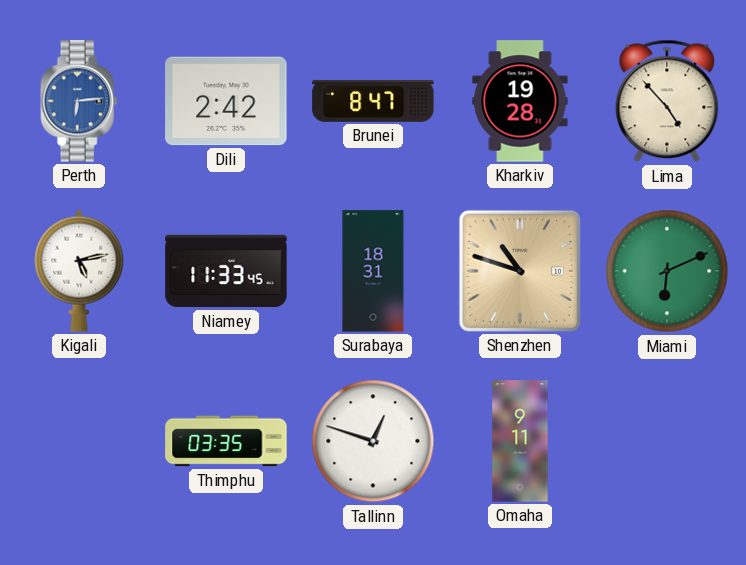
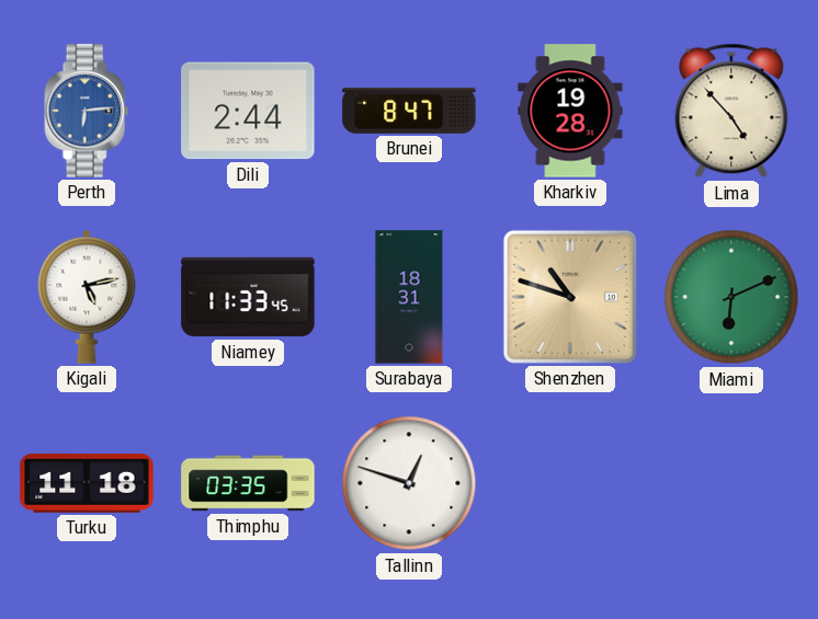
Dili: 2:42 -> 2:44 (248, 111)
Turku: none -> 11:18 (87, 484)
Omaha: 9:11 -> none (520, 441)
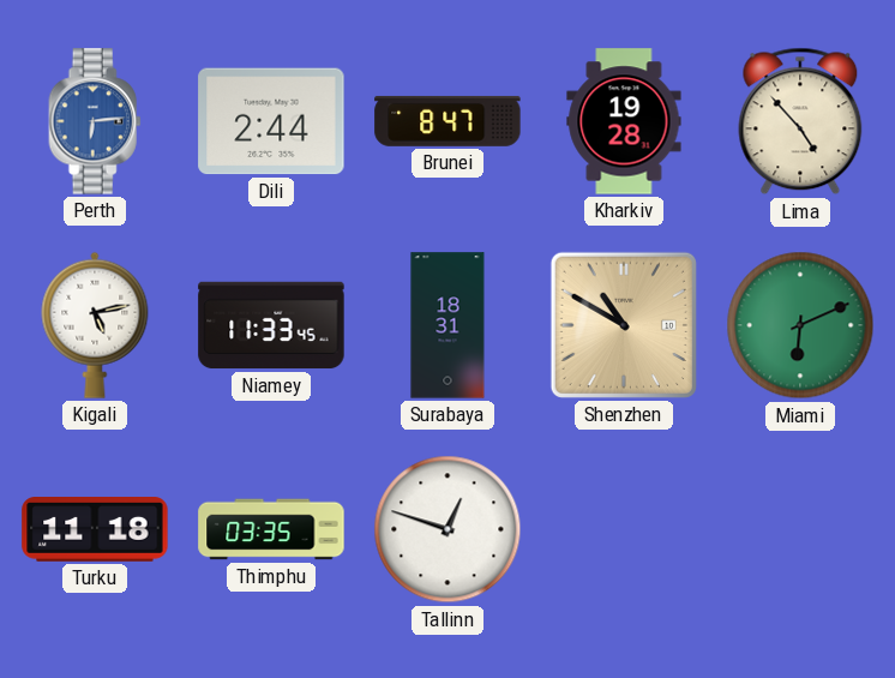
Shenzhen: 10:48 -> 10:50 (624, 325)
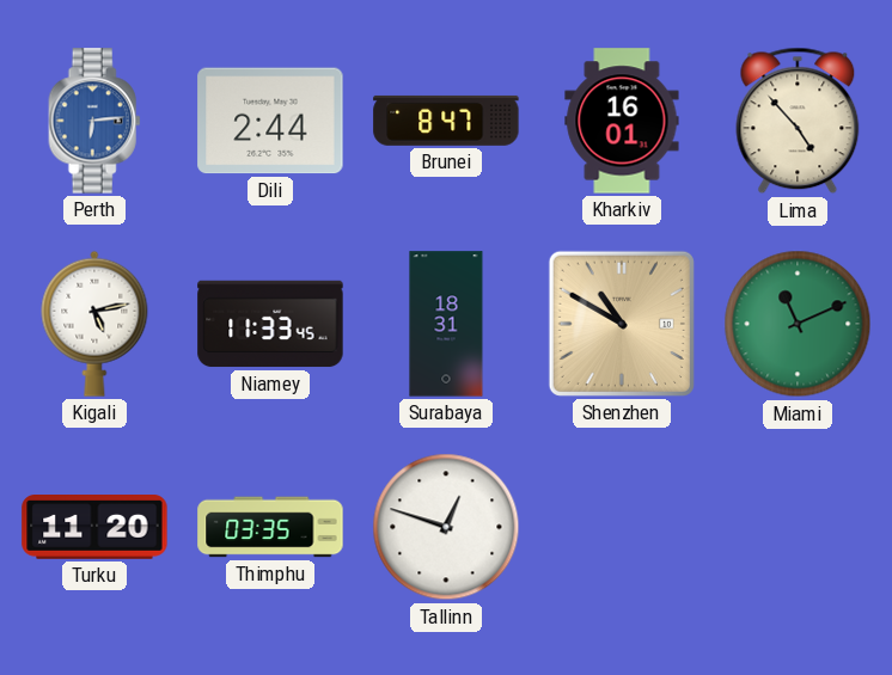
Kharkiv: 19:28 -> 16:01 (622, 121)
Miami: 6:11 -> 11:11 (798, 324)
Turku: 11:18 -> 11:20 (94, 528)
